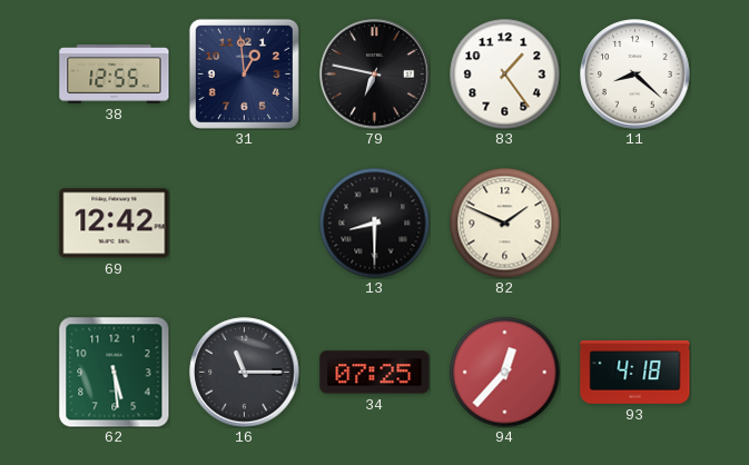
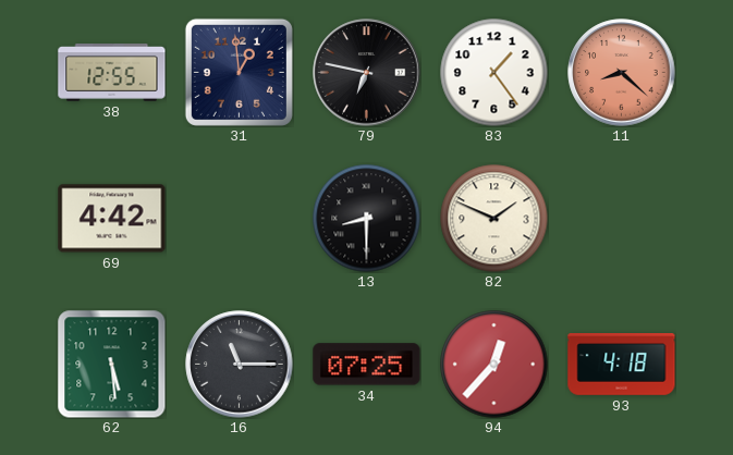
11 dial: white -> salmon (622, 73)
69: 12:42 -> 4:42 (112, 219)
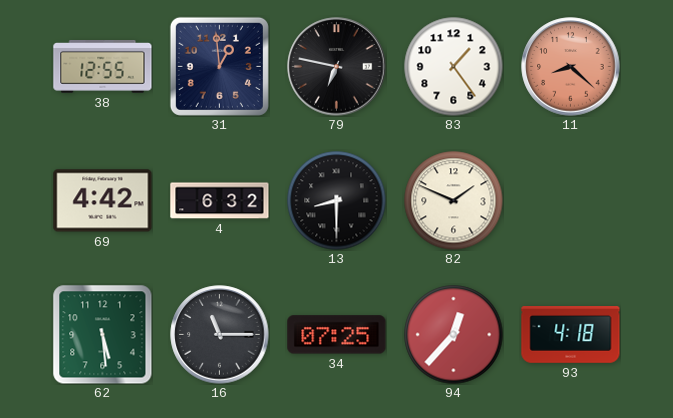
4: none -> 6:32 (220, 201)
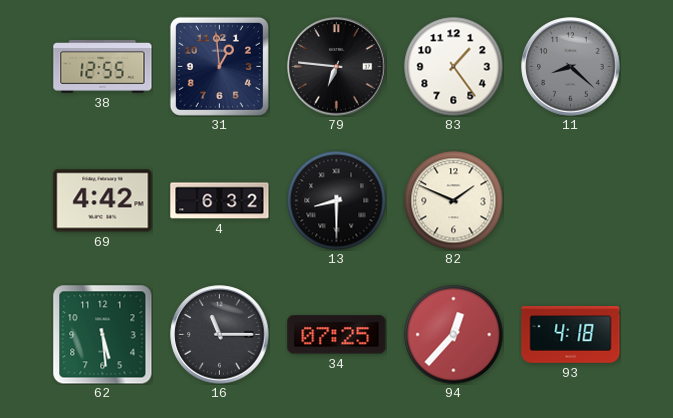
79: 6:47 -> 6:46 (337, 67)
11 dial: salmon -> grey (571, 67)
